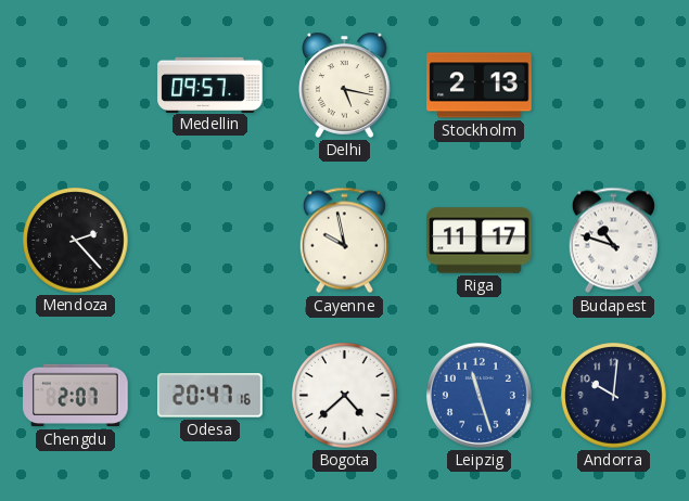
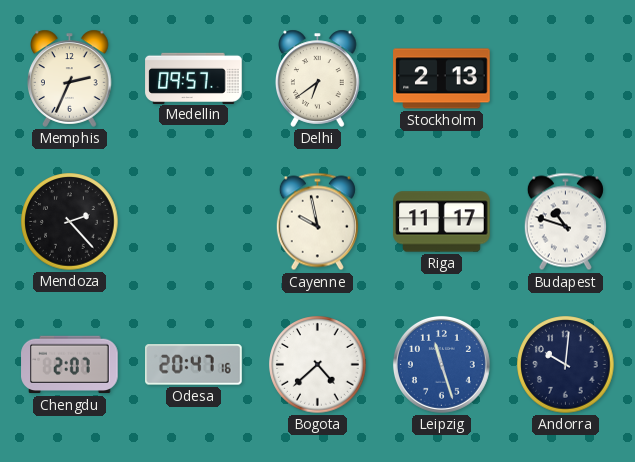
Memphis: none -> 2:34 (70, 78)
Delhi: 5:17 -> 6:39 (318, 78)
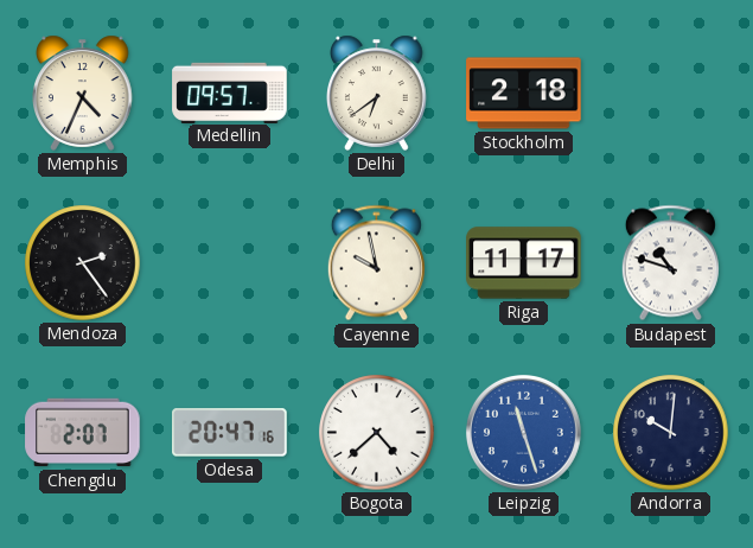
Memphis: 2:34 -> 4:34 (83, 93)
Stockholm: 2:13 -> 2:18 (524, 94)
Mendoza: 2:23 -> 2:24 (83, 263)
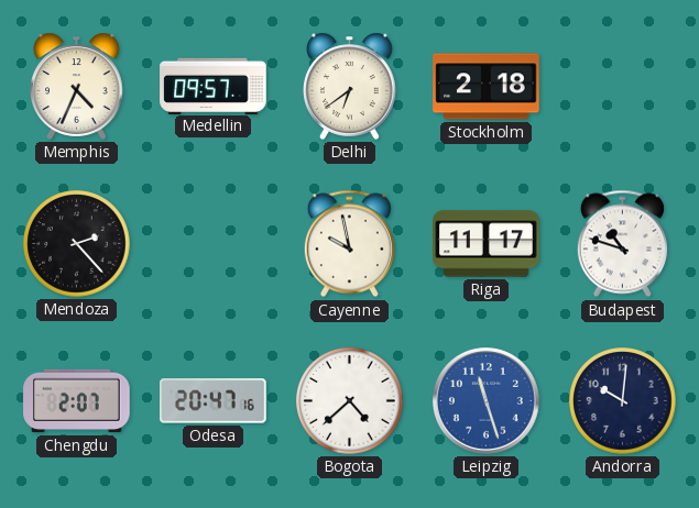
Mendoza: 2:24 -> 2:23 (77, 244)
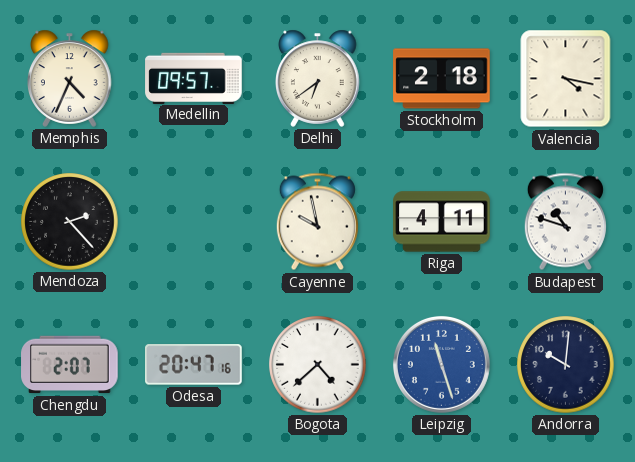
Valencia: none -> 4:17 (566, 79)
Riga: 11:17 -> 4:11 (442, 222)
